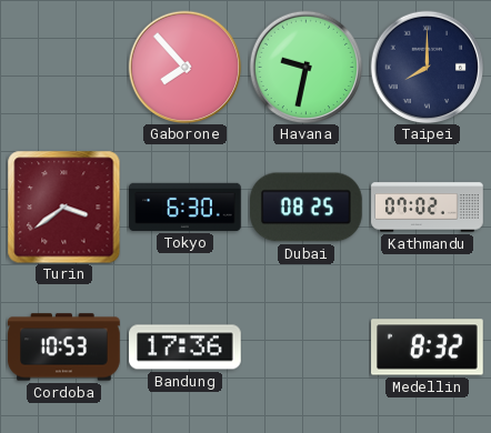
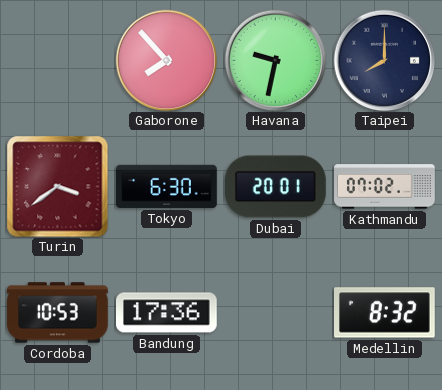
Dubai: 08:25 -> 20:01 (276, 187)
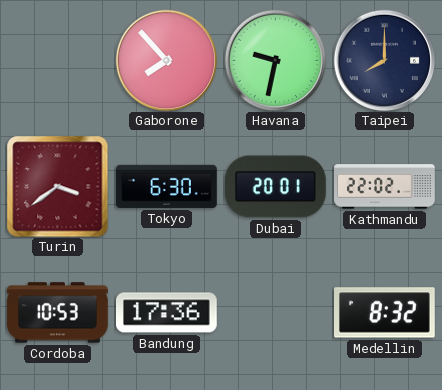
Kathmandu: 07:02 -> 22:02 (385, 187)
